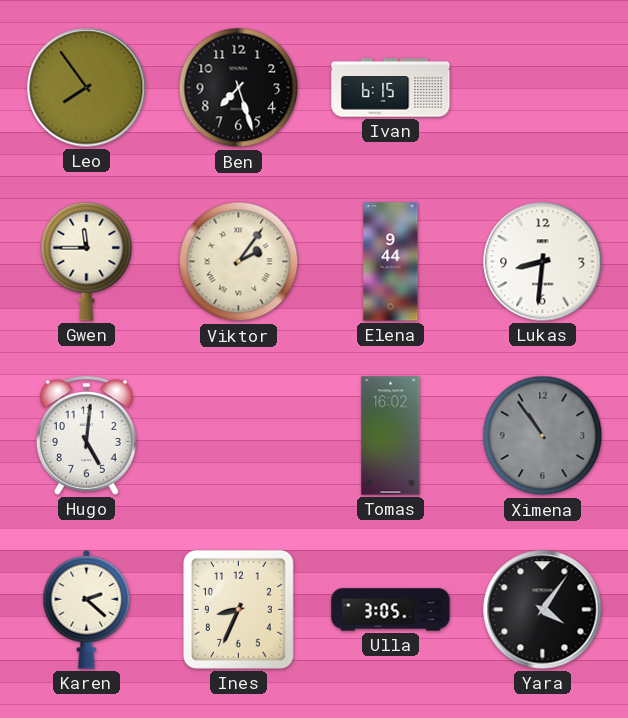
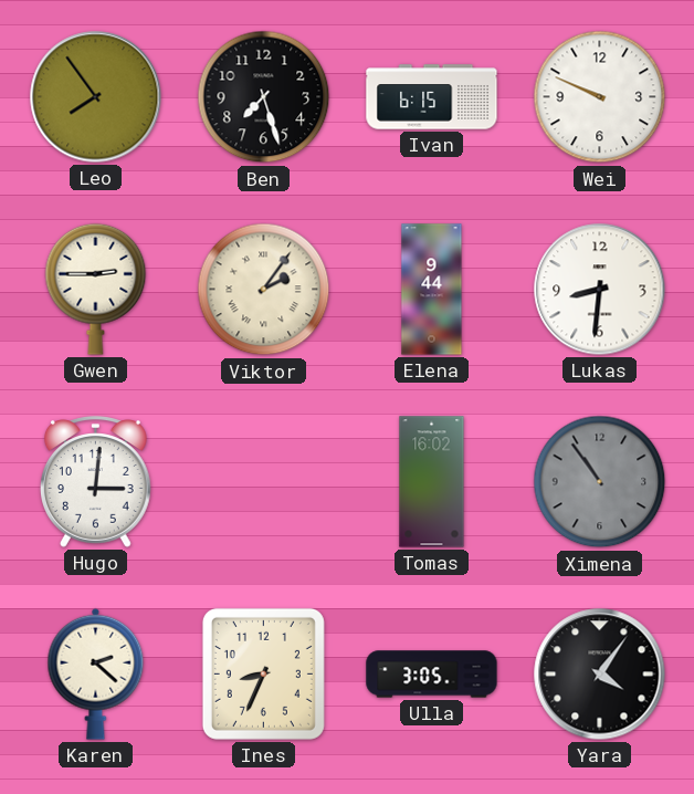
Wei: none -> 9:49 (600, 97)
Gwen: 11:45 -> 2:45 (96, 289)
Hugo: 5:01 -> 3:01 (95, 482)
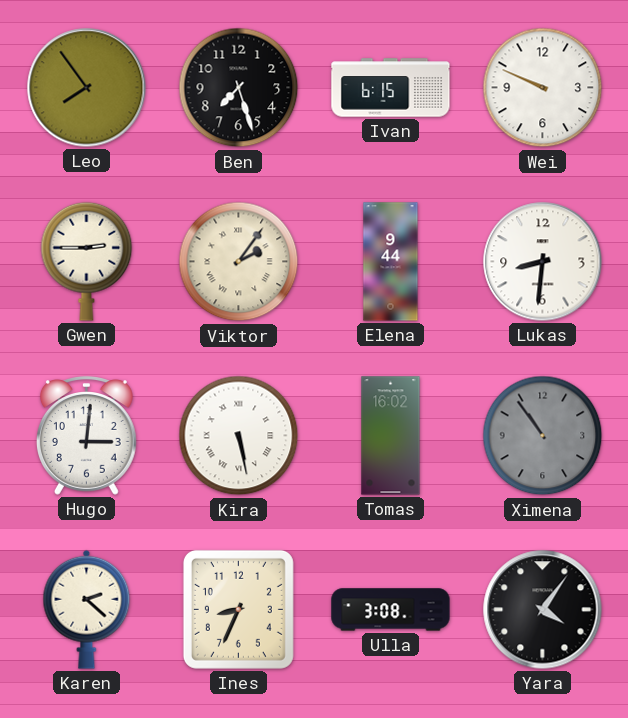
Kira: none -> 5:28 (239, 436)
Ulla: 3:05 -> 3:08 (391, 610)
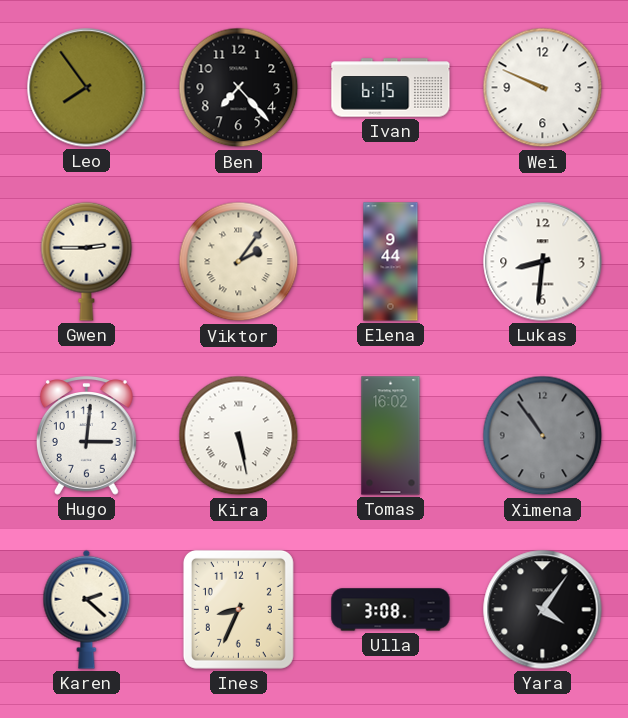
Ben: 7:27 -> 7:23 (239, 88)
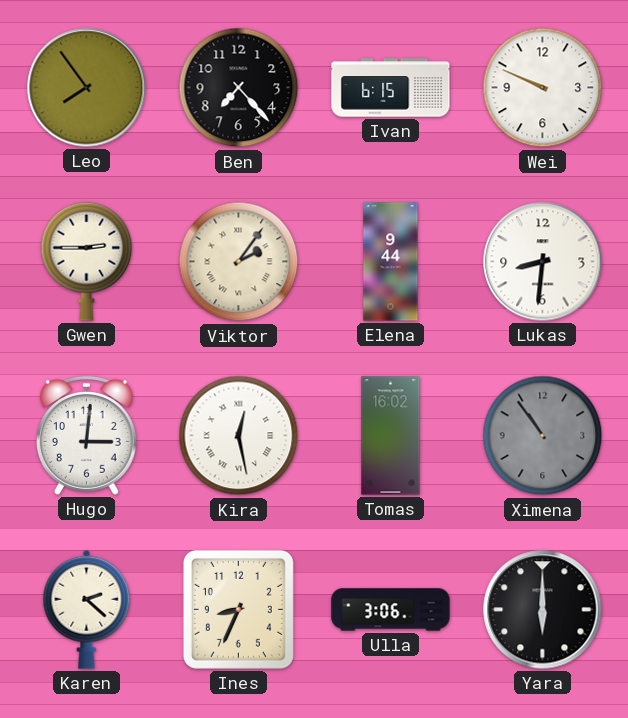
Kira: 5:28 -> 12:28 (239, 436)
Ulla: 3:08 -> 3:06 (391, 610)
Yara: 4:06 -> 6:00 (543, 610)
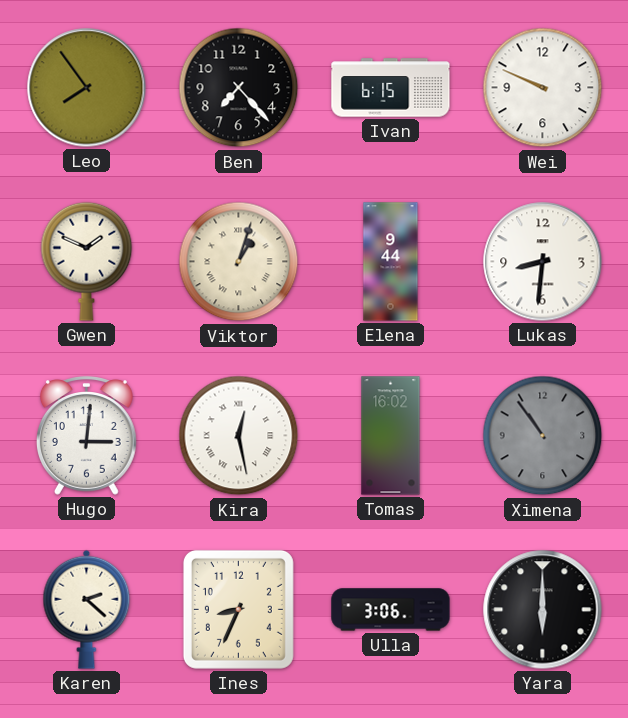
Gwen: 2:45 -> 1:49 (87, 261)
Viktor: 2:06 -> 1:03 (239, 262)
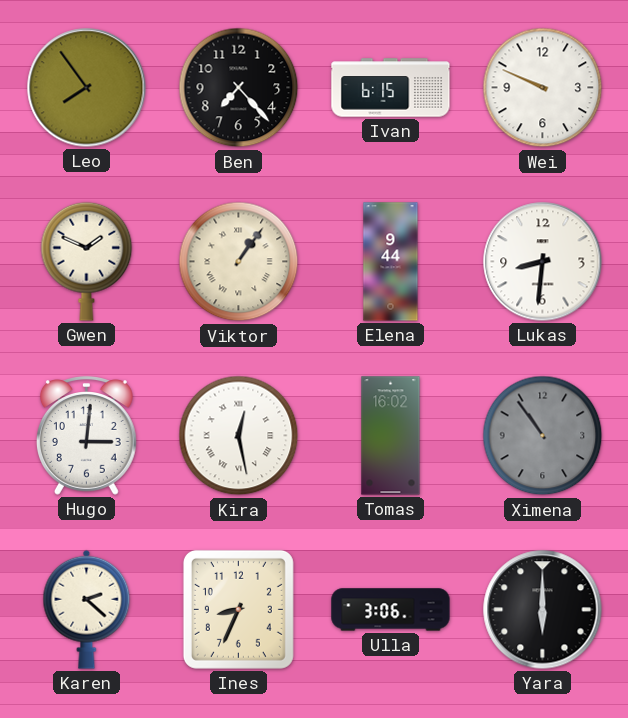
Viktor: 1:03 -> 1:06 (239, 262)
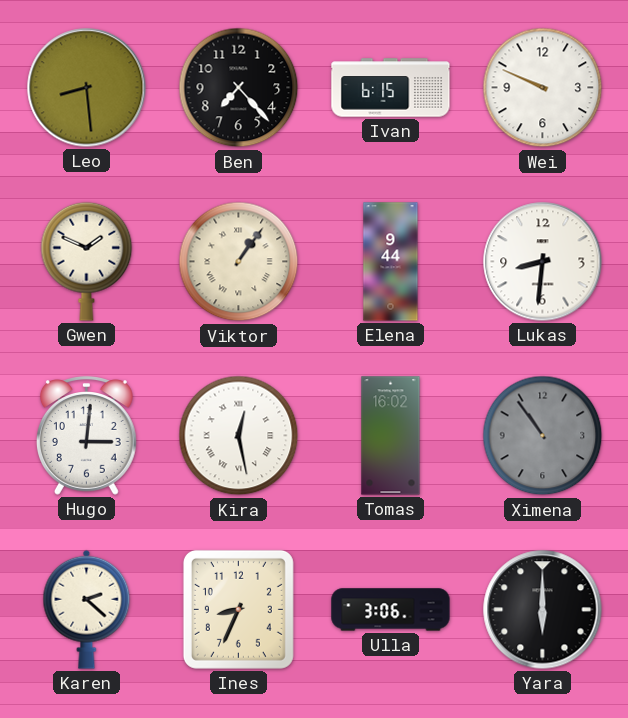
Leo: 7:54 -> 8:29 (87, 88)
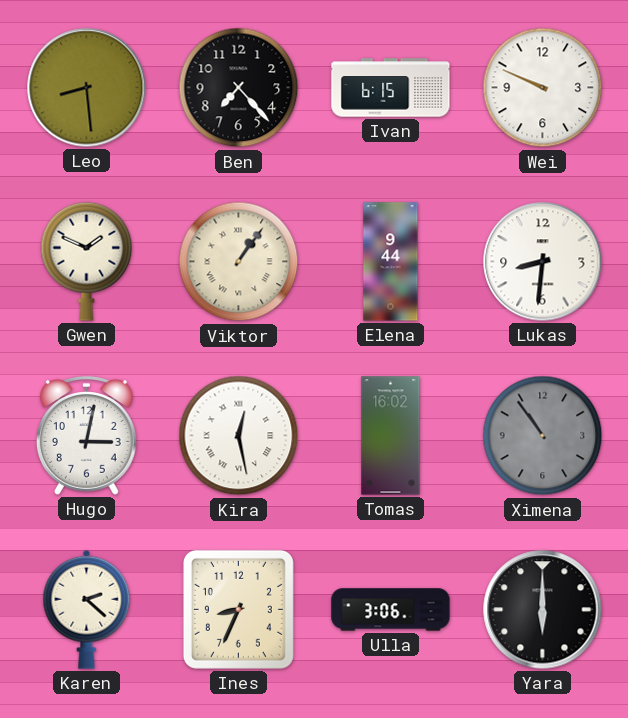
Hugo: 3:01 -> 3:02 (86, 436)
